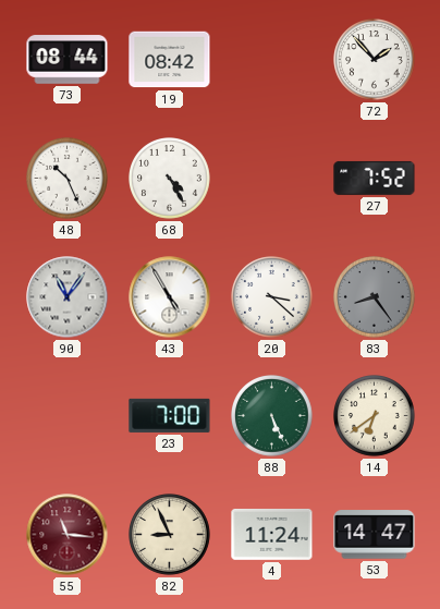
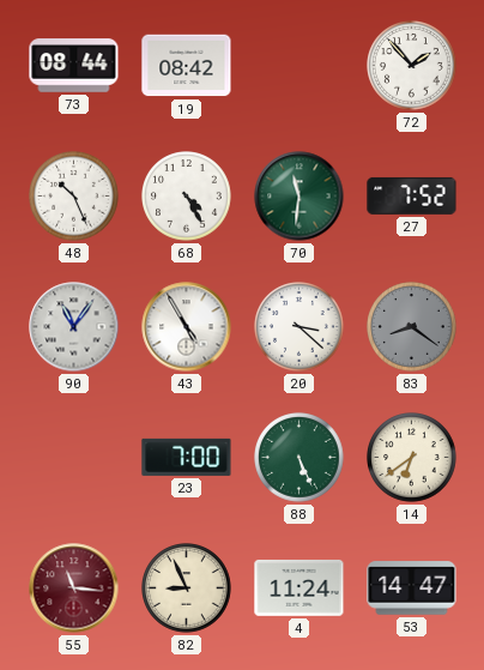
70: none -> 11:31 (300, 197)
83: 8:24 -> 8:21 (412, 327)
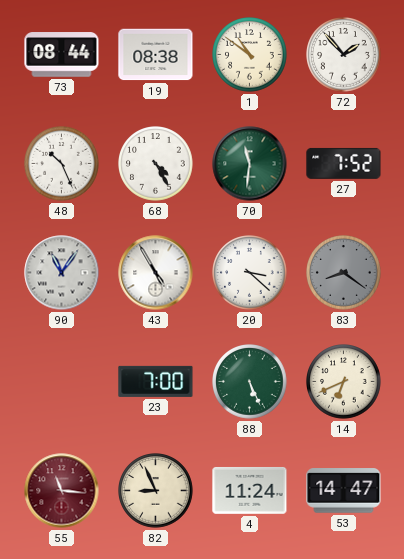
19: 08:42 -> 08:38 (156, 55)
1: none -> 10:51 (250, 55)
14: 6:39 -> 6:41 (344, 382)
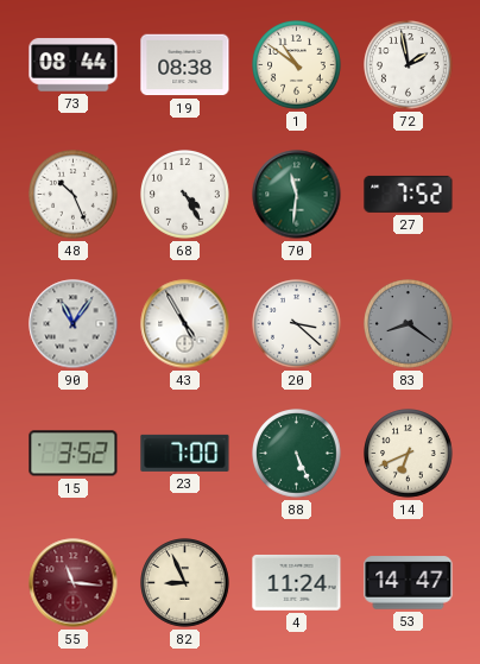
72: 1:53 -> 1:58 (409, 65)
15: none -> 3:52 (74, 454)
